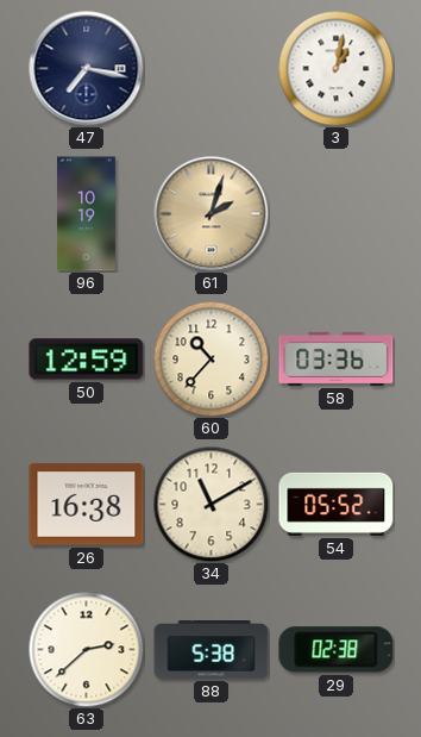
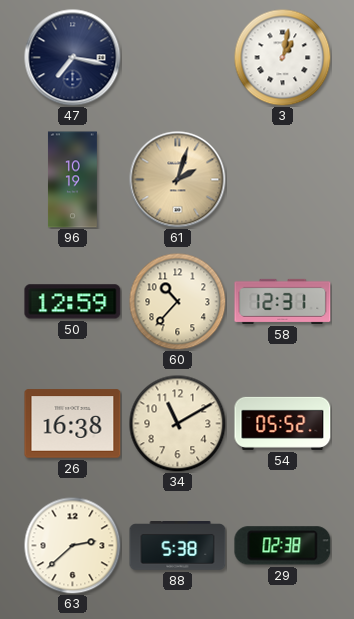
58: 03:36 -> 12:31 (283, 301)
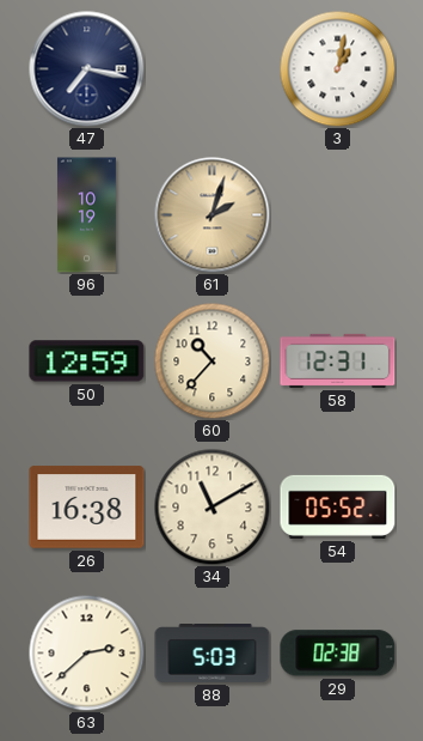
88: 5:38 -> 5:03 (213, 654)
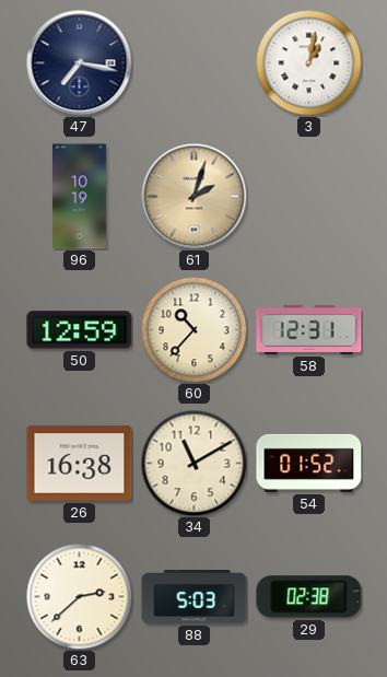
54: 05:52 -> 01:52 (309, 463)
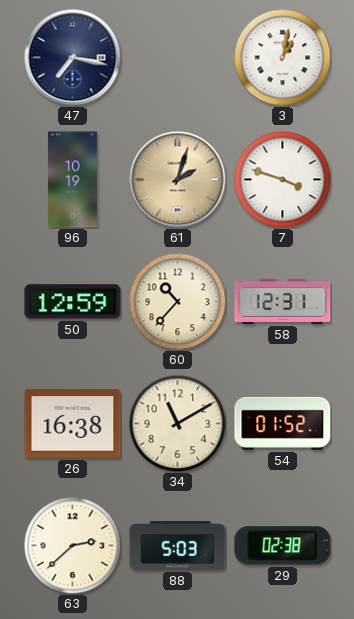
7: none -> 3:48 (282, 179)
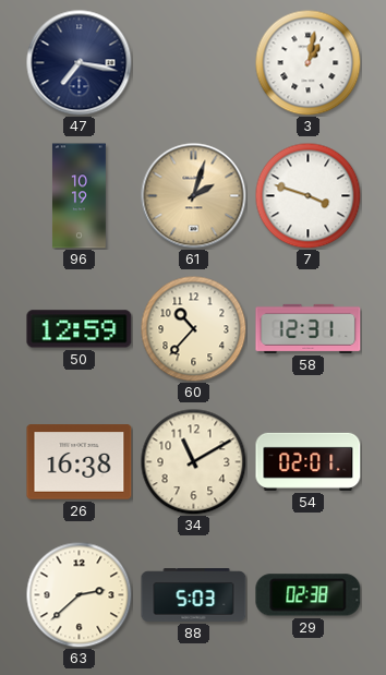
54: 01:52 -> 02:01 (309, 461)
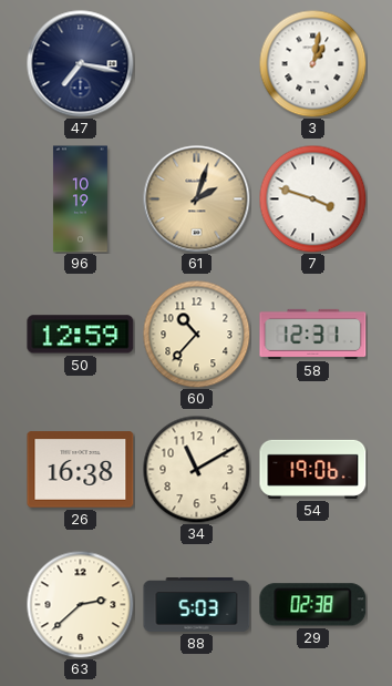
54: 02:01 -> 19:06 (313, 469)
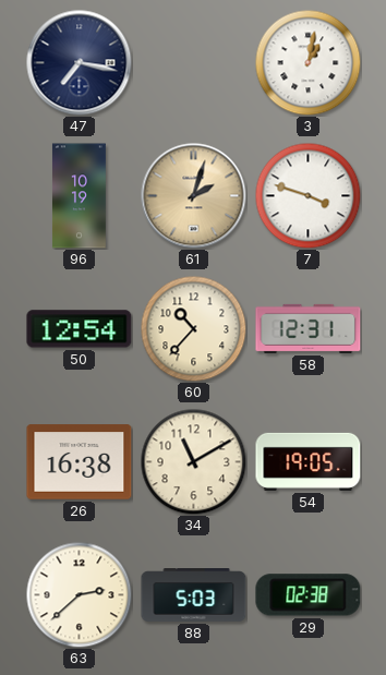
50: 12:59 -> 12:54 (80, 329)
54: 19:06 -> 19:05 (309, 461)
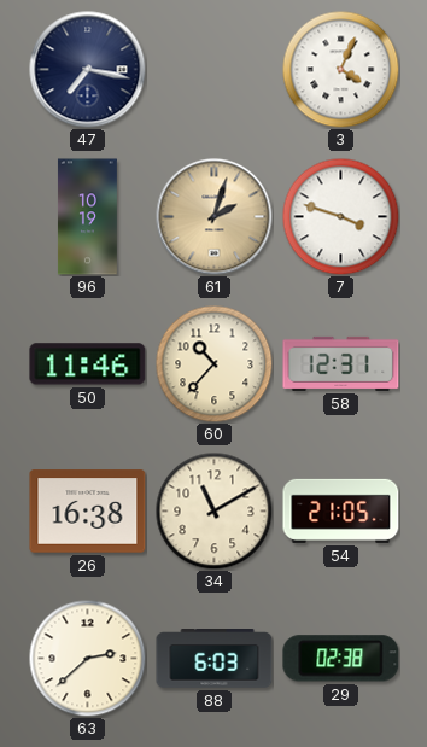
3: 1:02 -> 4:04 (340, 69)
50: 12:54 -> 11:46 (88, 364)
54: 19:05 -> 21:05 (341, 510)
88: 5:03 -> 6:03 (215, 659)
